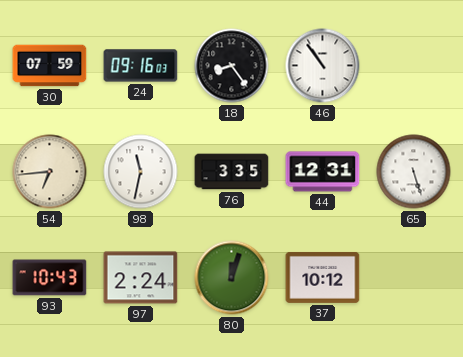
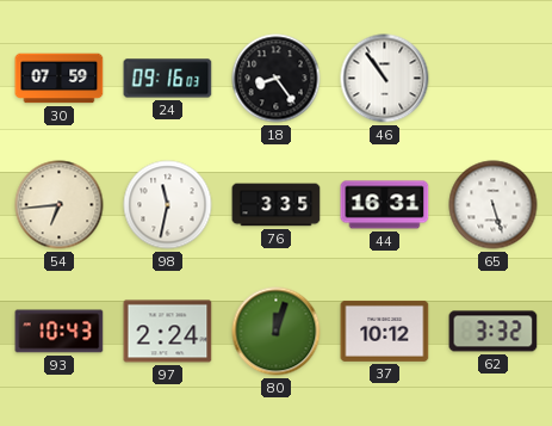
44: 12:31 -> 16:31 (385, 205)
62: none -> 3:32 (494, 332)
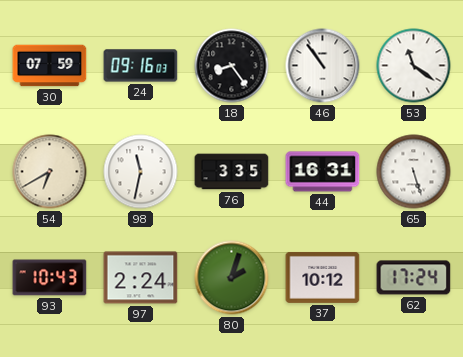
53: none -> 11:21 (414, 66)
54: 6:44 -> 6:40 (50, 172)
80: 12:03 -> 2:03 (232, 278)
62: 3:32 -> 17:24 (414, 278)
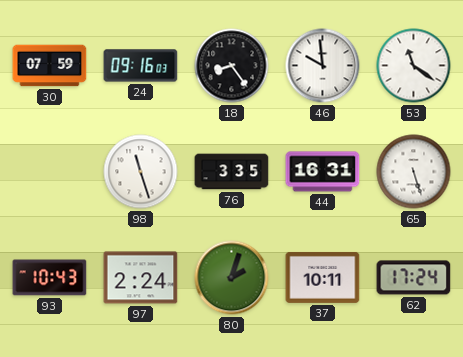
46: 10:54 -> 9:59 (323, 66)
54: 6:40 -> none (50, 172)
98: 11:32 -> 11:27 (141, 172)
37: 10:12 -> 10:11 (323, 277)
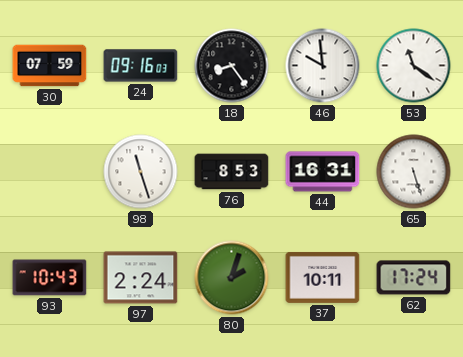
76: 3:35 -> 8:53 (232, 172)
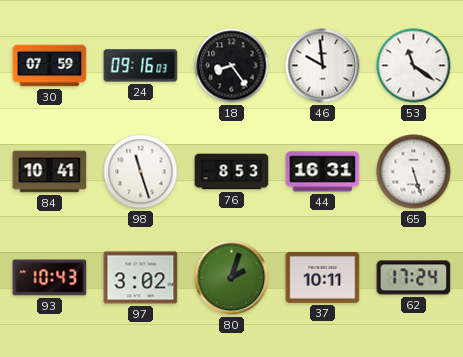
84: none -> 10:41 (50, 172)
97: 2:24 -> 3:02 (141, 278)
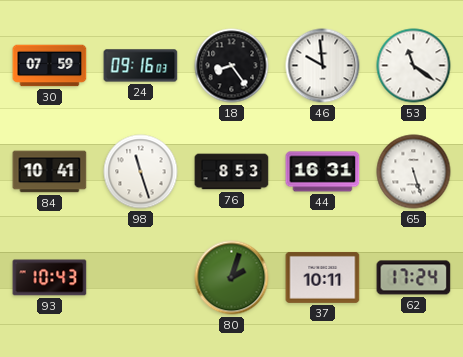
97: 3:02 -> none (141, 278)
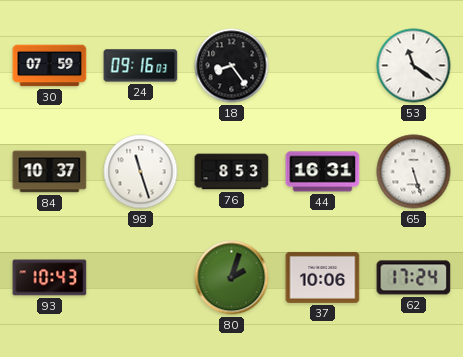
46: 9:59 -> none (323, 66)
84: 10:41 -> 10:37 (50, 172)
37: 10:11 -> 10:06 (323, 277)
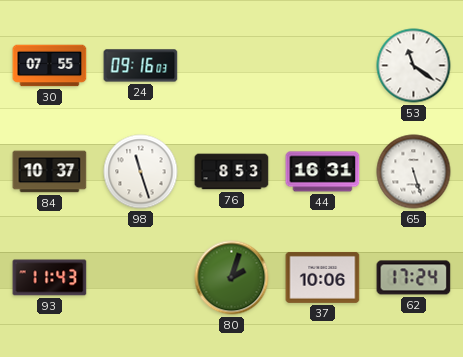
30: 07:59 -> 07:55 (50, 66)
18: 8:24 -> none (232, 66)
93: 10:43 -> 11:43 (50, 278)
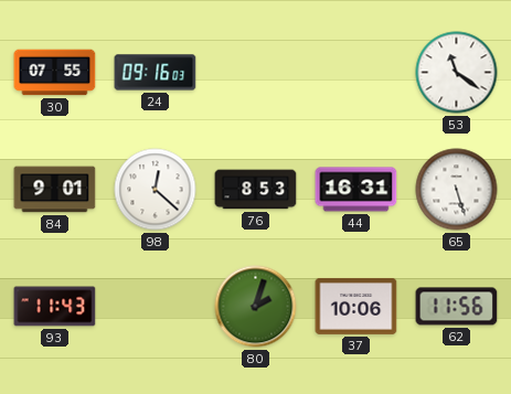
84: 10:37 -> 9:01 (55, 190)
98: 11:27 -> 12:22 (156, 190)
62: 17:24 -> 11:56 (457, 307)
